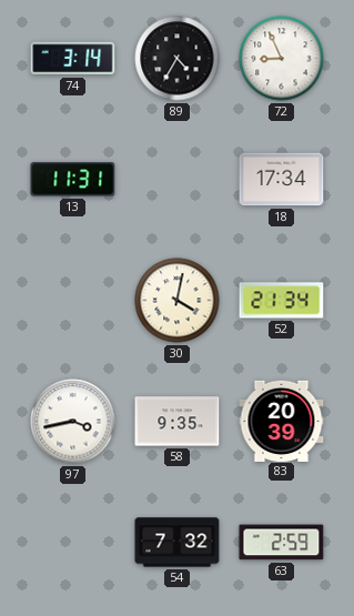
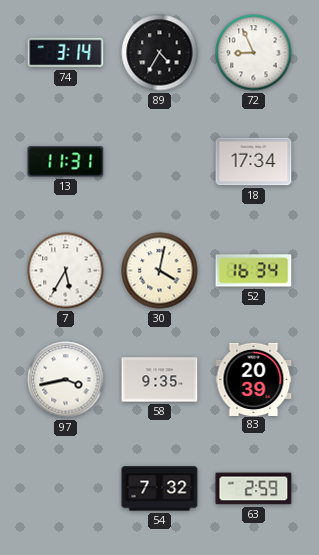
7: none -> 5:35 (66, 271)
52: 21:34 -> 16:34 (254, 271)
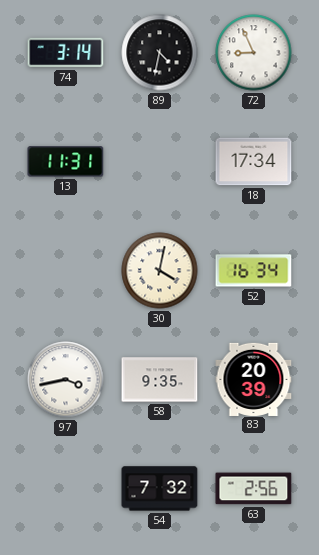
89: 4:35 -> 4:32 (160, 53)
7: 5:35 -> none (66, 271)
63: 2:59 -> 2:56 (254, 489)
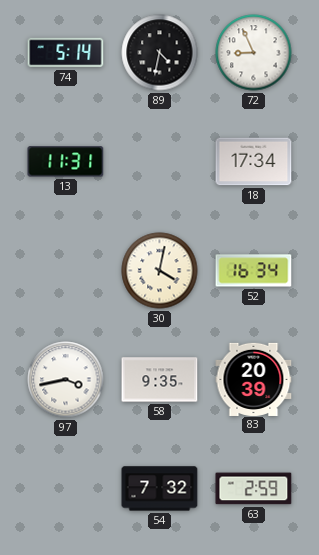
74: 3:14 -> 5:14 (66, 53)
63: 2:56 -> 2:59 (254, 489)
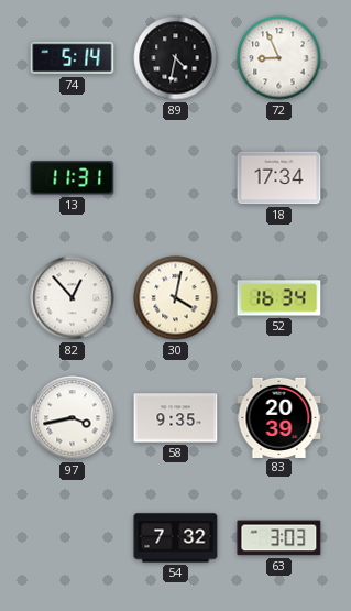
82: none -> 12:53 (73, 298)
63: 2:59 -> 3:03 (279, 538)
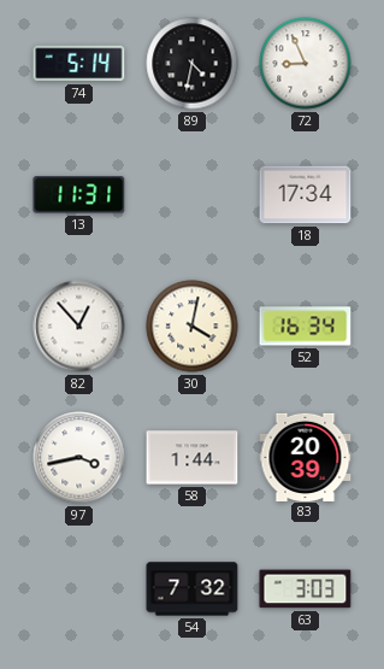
58: 9:35 -> 1:44 (193, 458)
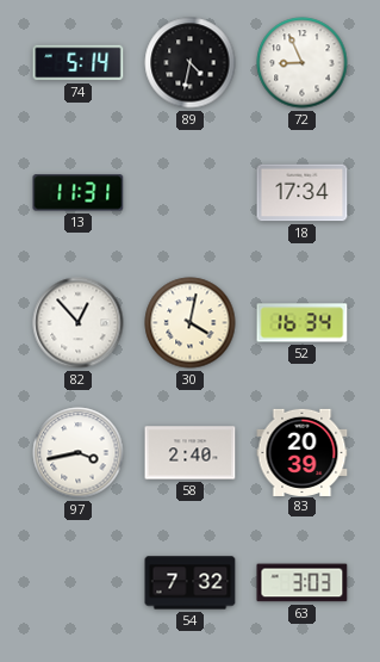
58: 1:44 -> 2:40 (191, 453)
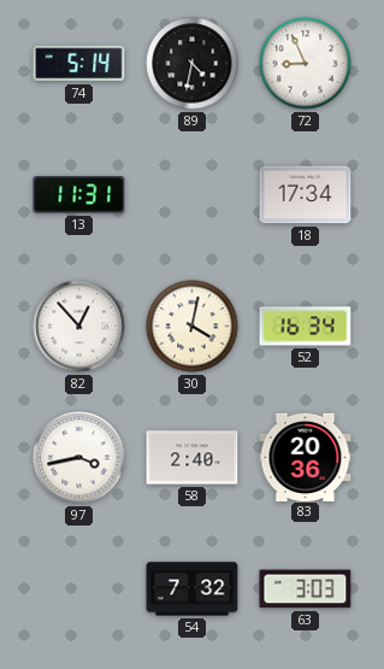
83: 20:39 -> 20:36 (306, 457)
